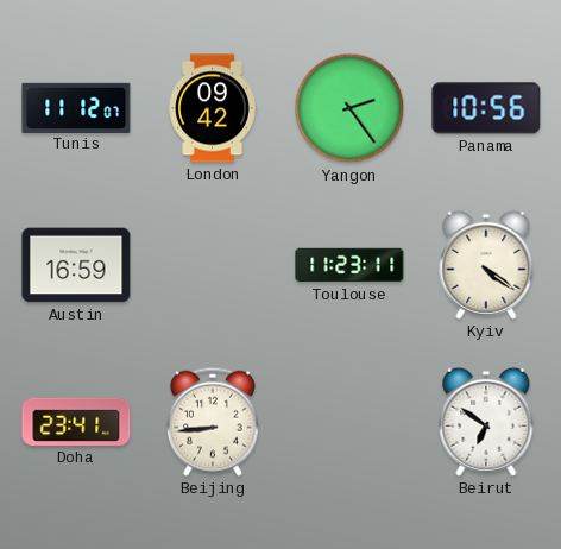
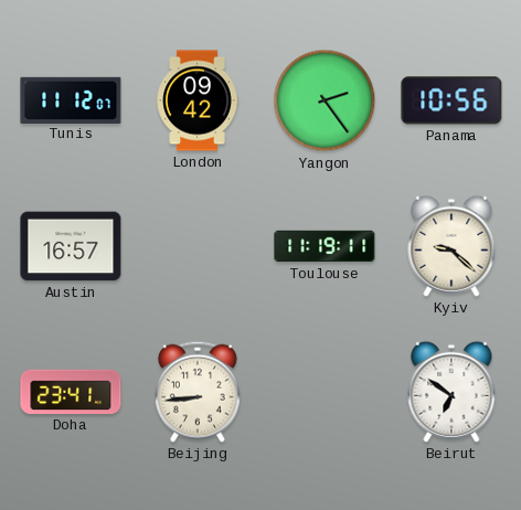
Austin: 16:59 -> 16:57 (71, 246)
Toulouse: 11:23 -> 11:19 (325, 246)
Kyiv: 4:21 -> 9:22 (451, 246)
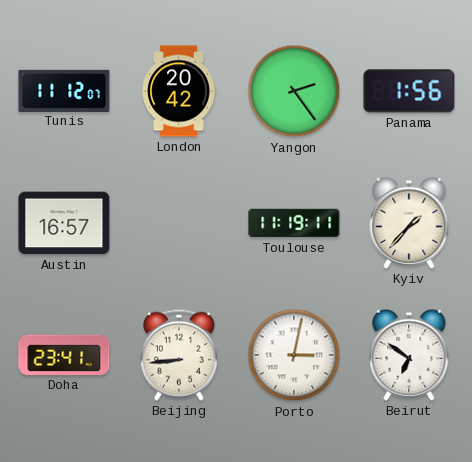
London: 09:42 -> 20:42 (179, 91)
Panama: 10:56 -> 1:56 (409, 91)
Kyiv: 9:22 -> 1:37 (409, 223)
Porto: none -> 3:02 (294, 355)
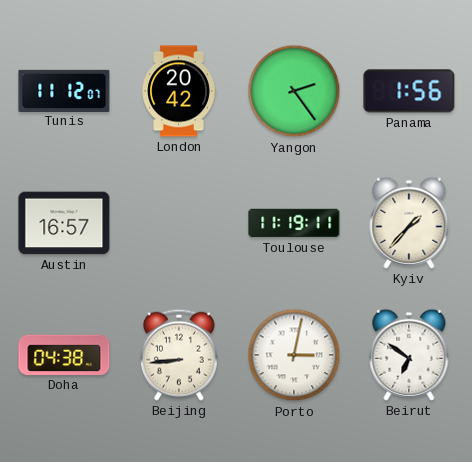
Doha: 23:41 -> 04:38 (64, 355)
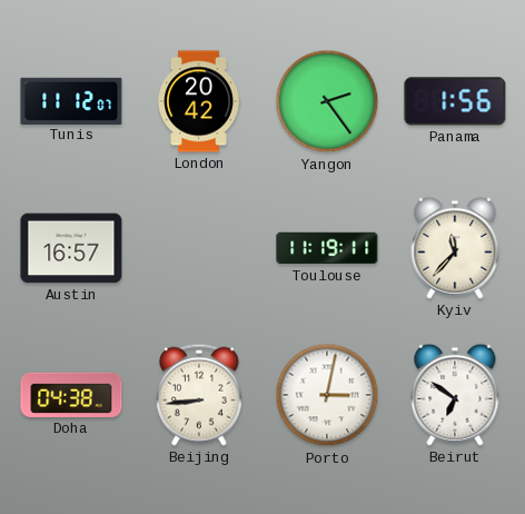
Kyiv: 1:37 -> 11:37 (455, 248)
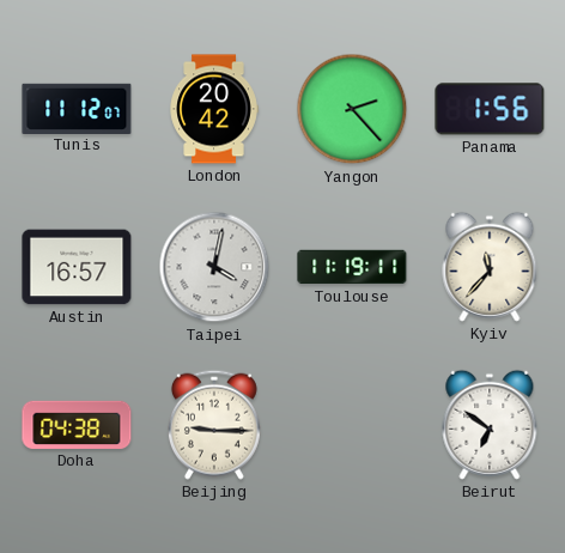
Yangon: 2:24 -> 2:23 (352, 109)
Taipei: none -> 4:02 (214, 267)
Beijing: 8:44 -> 9:15 (214, 425)
Porto: 3:02 -> none (327, 395)
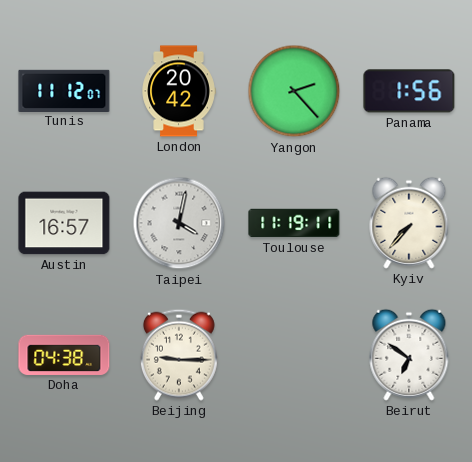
Kyiv: 11:37 -> 7:37 (409, 223)
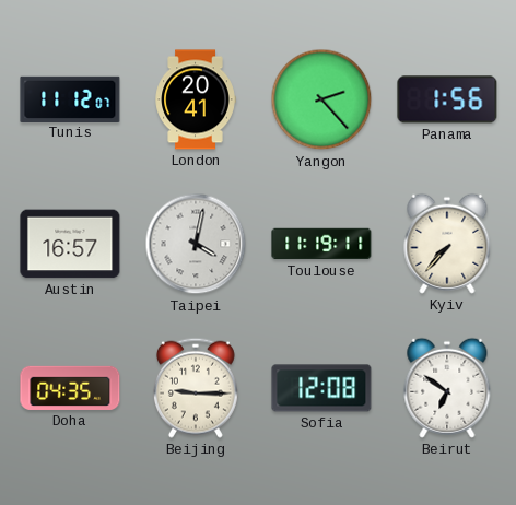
London: 20:42 -> 20:41 (196, 99)
Doha: 04:38 -> 04:35 (70, 388)
Sofia: none -> 12:08 (321, 388)
